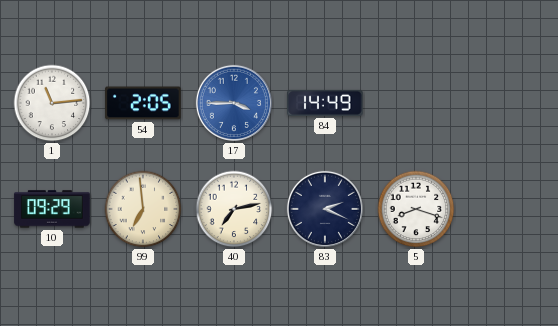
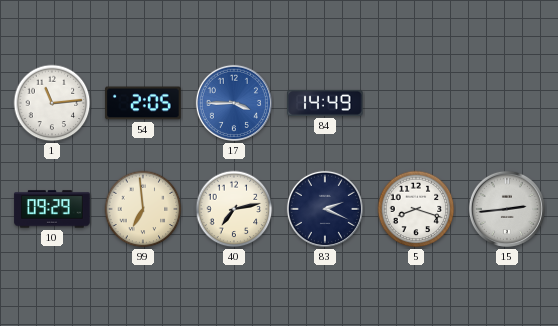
15: none -> 2:44 (507, 209)
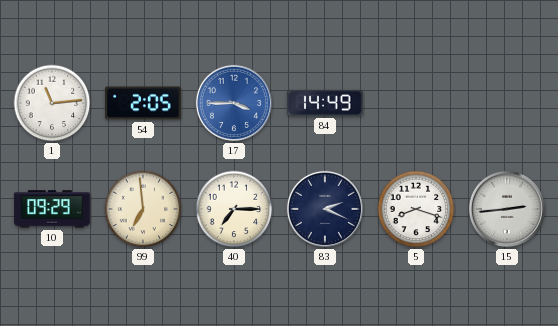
40: 7:13 -> 7:15 (234, 209)
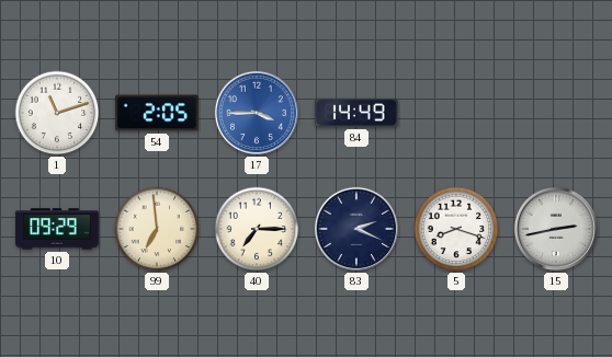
1: 11:14 -> 11:12 (57, 113)
15: 2:44 -> 2:43 (556, 229)
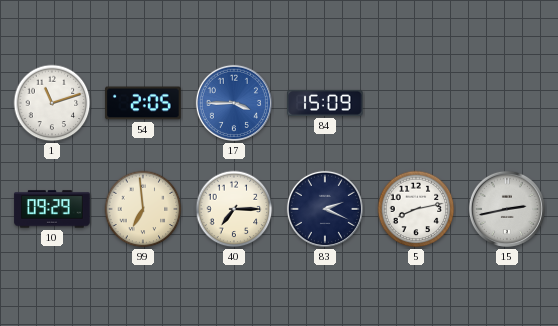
84: 14:49 -> 15:09 (325, 103)
5: 8:18 -> 8:13 (416, 209)
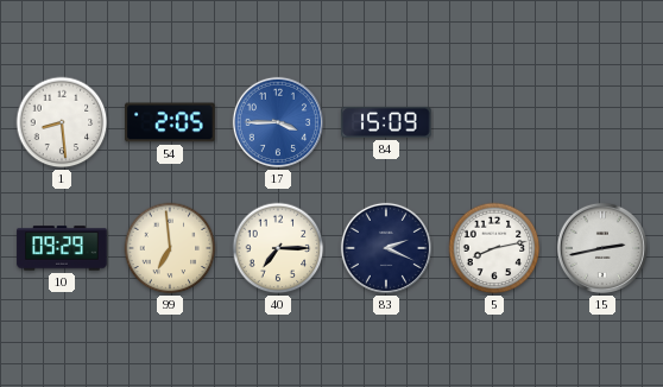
1: 11:12 -> 8:29 (62, 122)
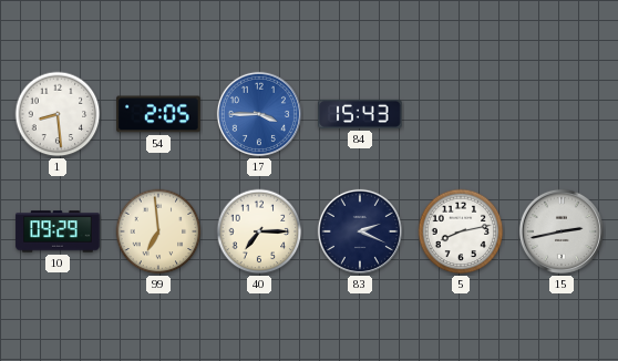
84: 15:09 -> 15:43 (360, 114)
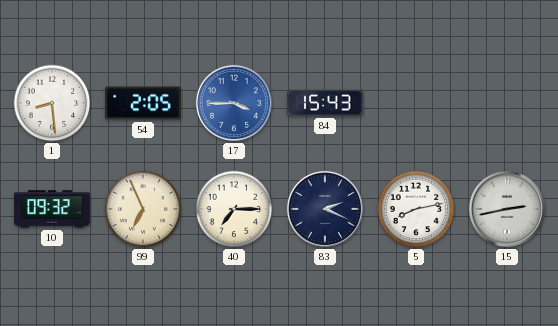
10: 09:29 -> 09:32 (52, 209)
99: 6:59 -> 6:56 (143, 209)
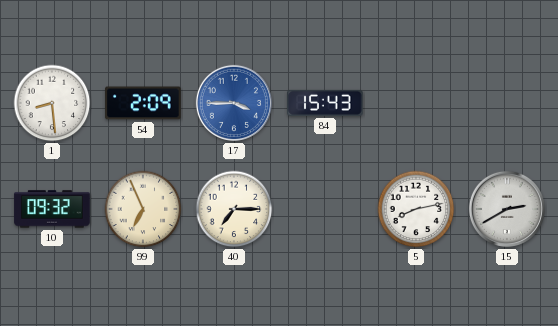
54: 2:05 -> 2:09 (143, 103)
83: 2:19 -> none (325, 209)
15: 2:43 -> 2:40 (507, 209)
